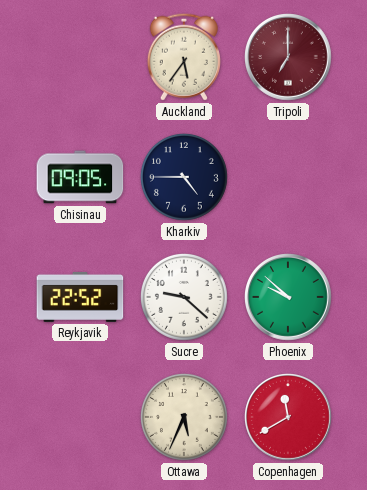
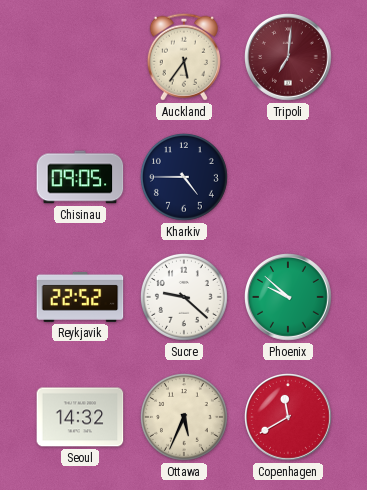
Tripoli: 7:00 -> 7:01 (289, 58)
Seoul: none -> 14:32 (80, 417)
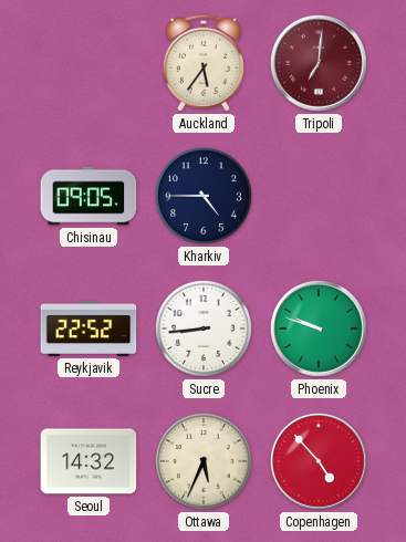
Sucre: 9:22 -> 8:44 (204, 329)
Phoenix: 9:52 -> 9:48 (320, 330)
Copenhagen: 11:40 -> 4:53 (320, 462)
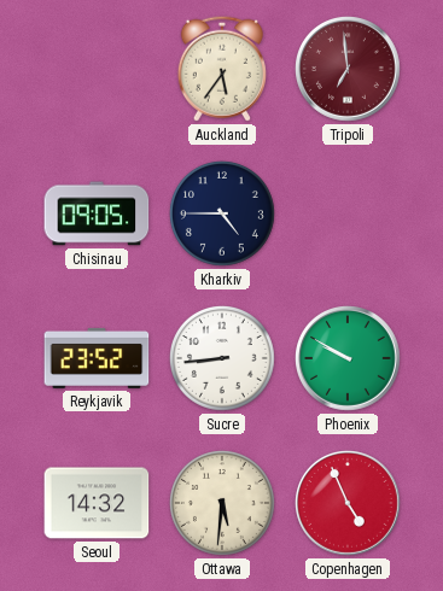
Tripoli: 7:01 -> 6:59 (349, 70)
Reykjavik: 22:52 -> 23:52 (97, 358)
Phoenix: 9:48 -> 9:50 (349, 359)
Ottawa: 5:34 -> 5:31 (222, 503)
Copenhagen: 4:53 -> 4:56 (349, 504)
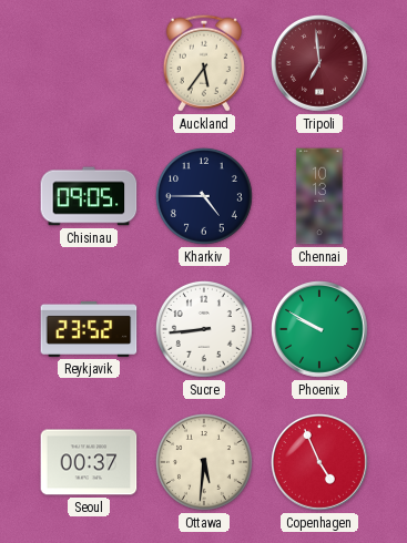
Chennai: none -> 10:13 (319, 196)
Seoul: 14:32 -> 00:37 (89, 462)
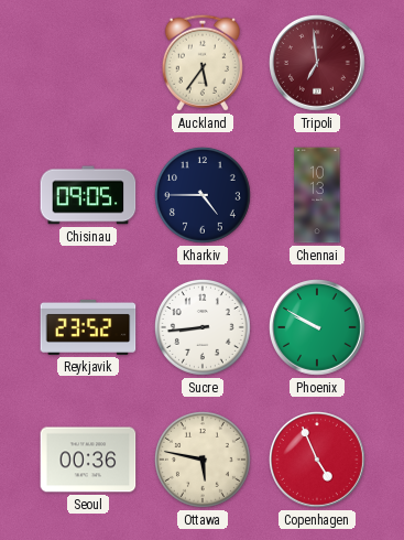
Seoul: 00:37 -> 00:36 (88, 460)
Ottawa: 5:31 -> 5:47 (203, 460)
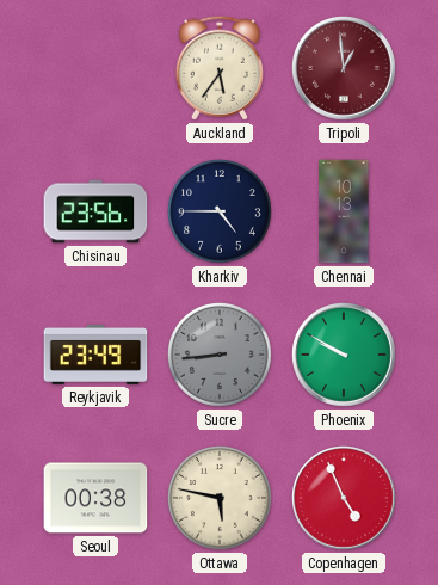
Tripoli: 6:59 -> 12:59 (345, 69)
Chisinau: 09:05 -> 23:56 (95, 211)
Reykjavik: 23:52 -> 23:49 (95, 355)
Sucre dial: white -> grey (220, 355)
Seoul: 00:36 -> 00:38 (95, 498)
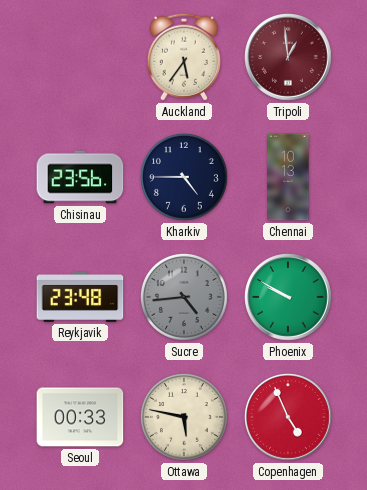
Reykjavik: 23:49 -> 23:48 (80, 297)
Sucre: 8:44 -> 4:44 (184, 297)
Seoul: 00:38 -> 00:33 (80, 417)
